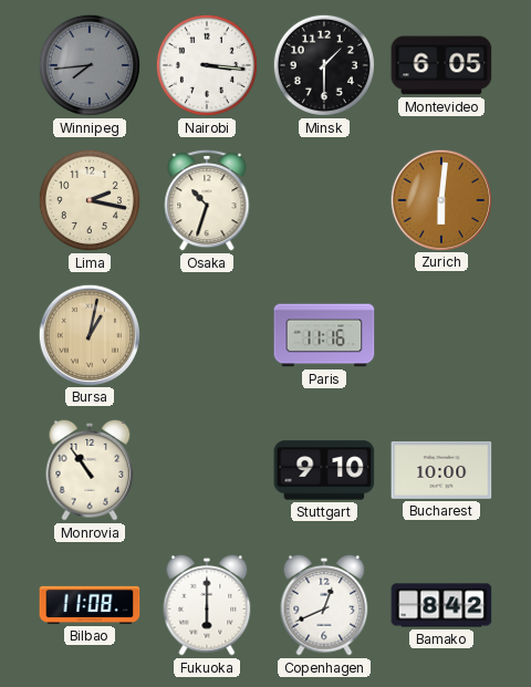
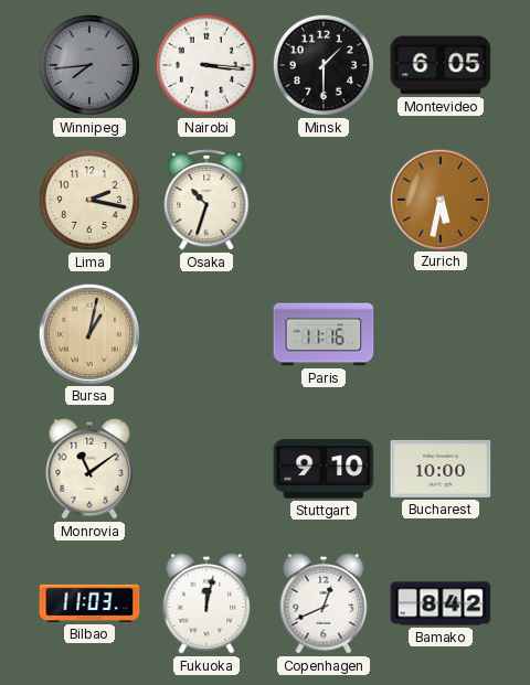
Zurich: 6:01 -> 5:32 (439, 199)
Monrovia: 10:54 -> 11:09 (89, 469)
Bilbao: 11:08 -> 11:03 (89, 603)
Fukuoka: 6:00 -> 12:02 (206, 603)
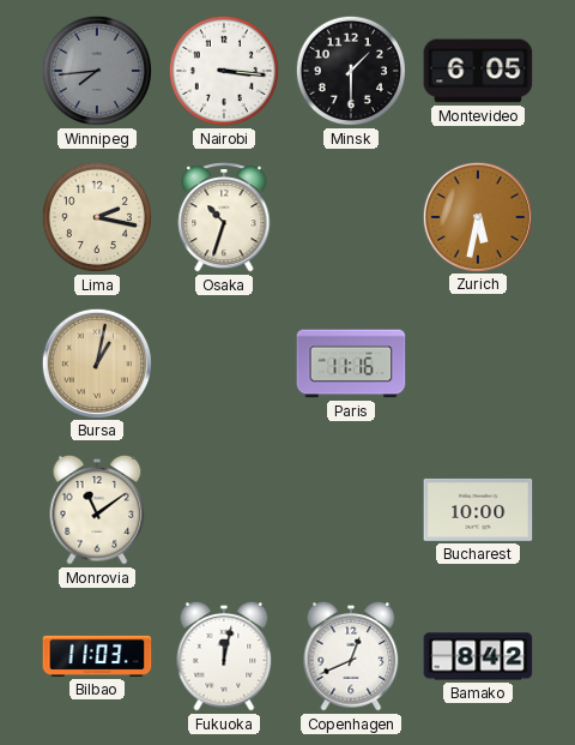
Stuttgart: 9:10 -> none (324, 469)
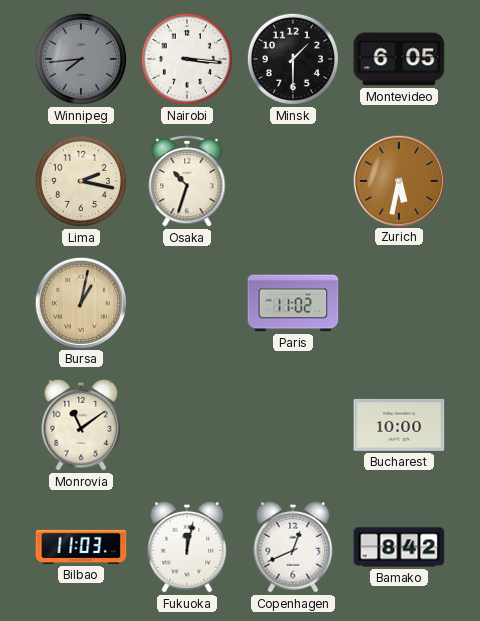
Paris: 11:16 -> 11:02 (293, 303)
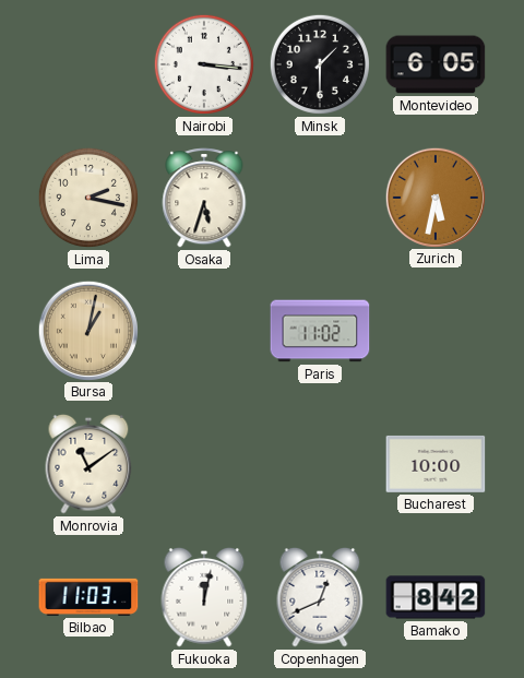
Winnipeg: 7:44 -> none (81, 59)
Osaka: 10:33 -> 5:33 (204, 198)
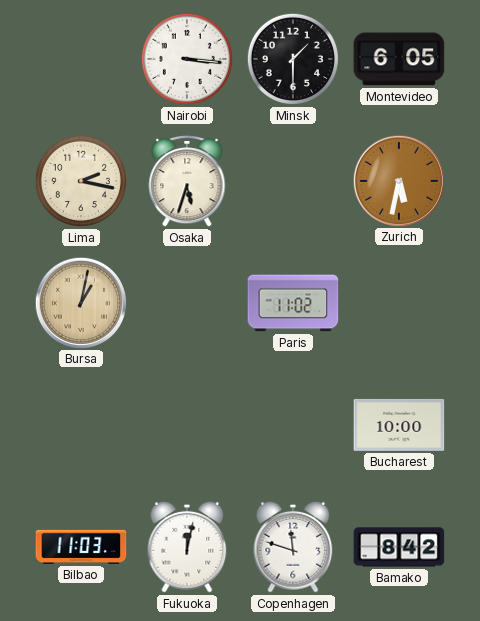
Monrovia: 11:09 -> none (88, 464)
Copenhagen: 12:41 -> 11:48 (293, 547)
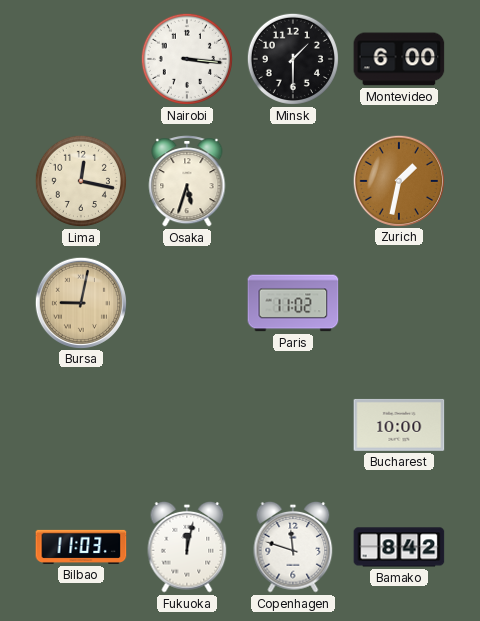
Montevideo: 6:05 -> 6:00 (399, 59)
Lima: 2:17 -> 12:17 (81, 181)
Zurich: 5:32 -> 1:32 (398, 180)
Bursa: 1:02 -> 9:02 (80, 302)
